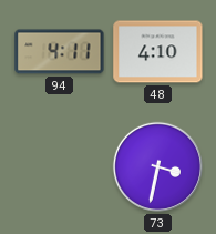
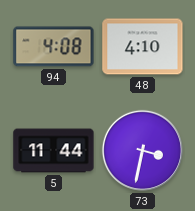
94: 4:11 -> 4:08 (54, 47)
5: none -> 11:44 (54, 151)
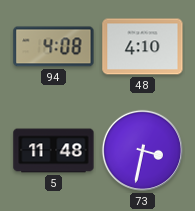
5: 11:44 -> 11:48 (54, 151)
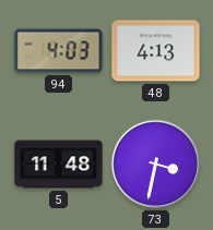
94: 4:08 -> 4:03 (59, 51)
48: 4:10 -> 4:13 (156, 51)
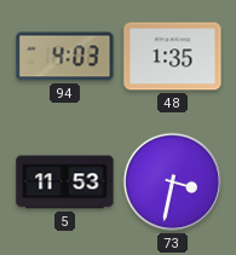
48: 4:13 -> 1:35 (173, 57)
5: 11:48 -> 11:53 (65, 182)
